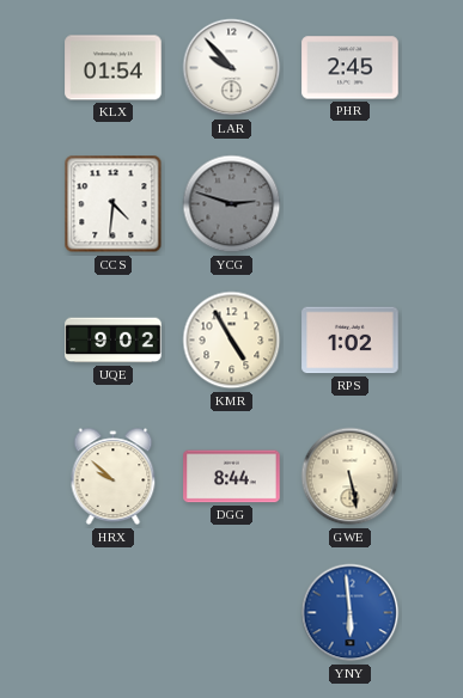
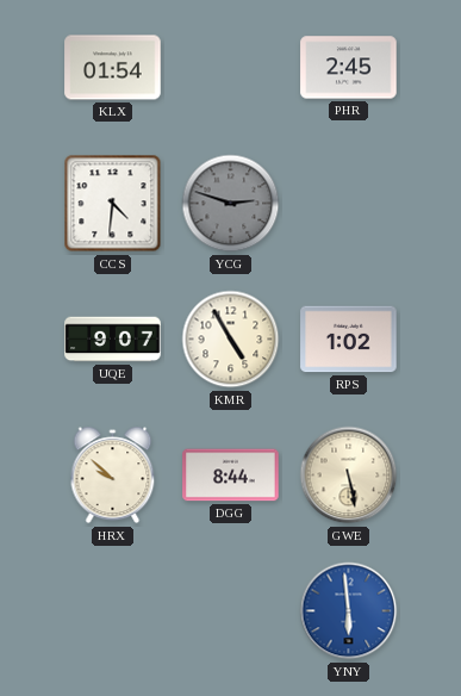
LAR: 9:53 -> none (232, 68)
UQE: 9:02 -> 9:07 (113, 340)
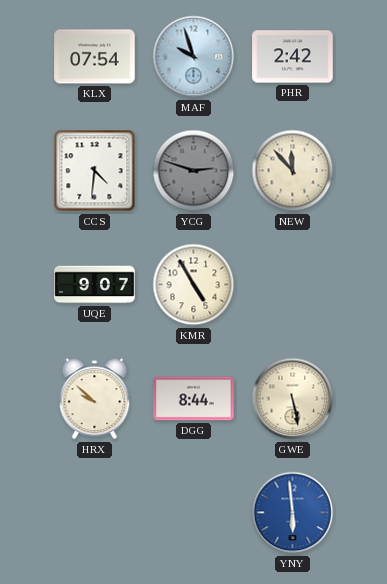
KLX: 01:54 -> 07:54 (95, 57)
MAF: none -> 9:57 (194, 57)
PHR: 2:45 -> 2:42 (293, 57)
NEW: none -> 11:53 (293, 171)
RPS: 1:02 -> none (349, 340)
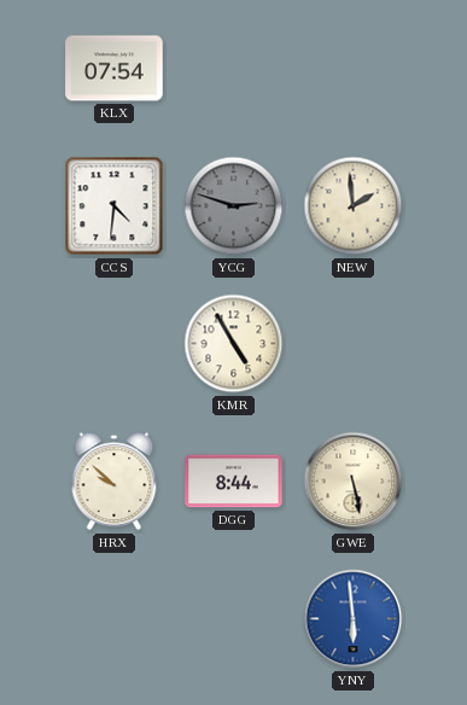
MAF: 9:57 -> none (194, 57)
PHR: 2:42 -> none (293, 57)
NEW: 11:53 -> 1:59 (354, 206)
UQE: 9:07 -> none (95, 285)
